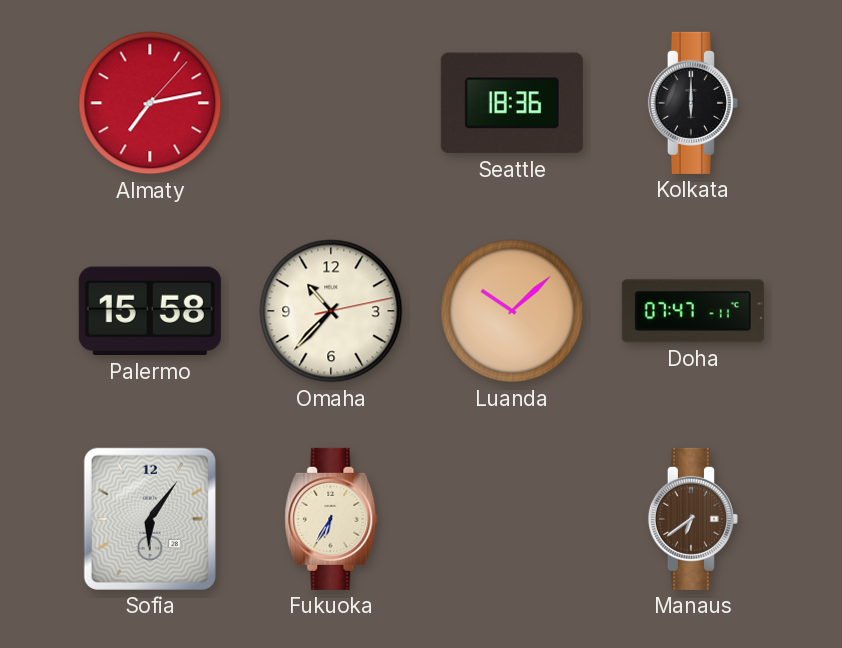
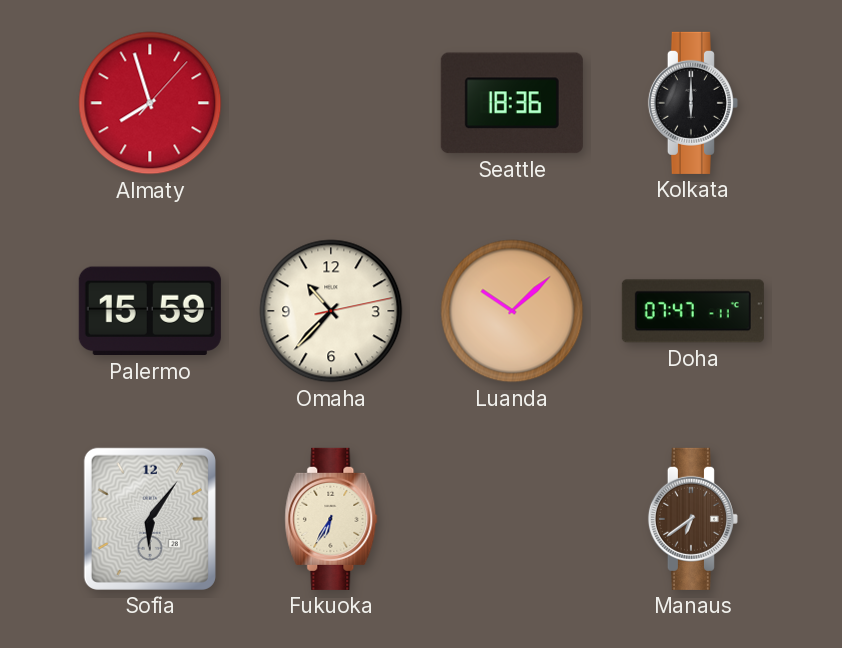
Almaty: 7:13 -> 7:57 (150, 103)
Palermo: 15:58 -> 15:59 (150, 311)
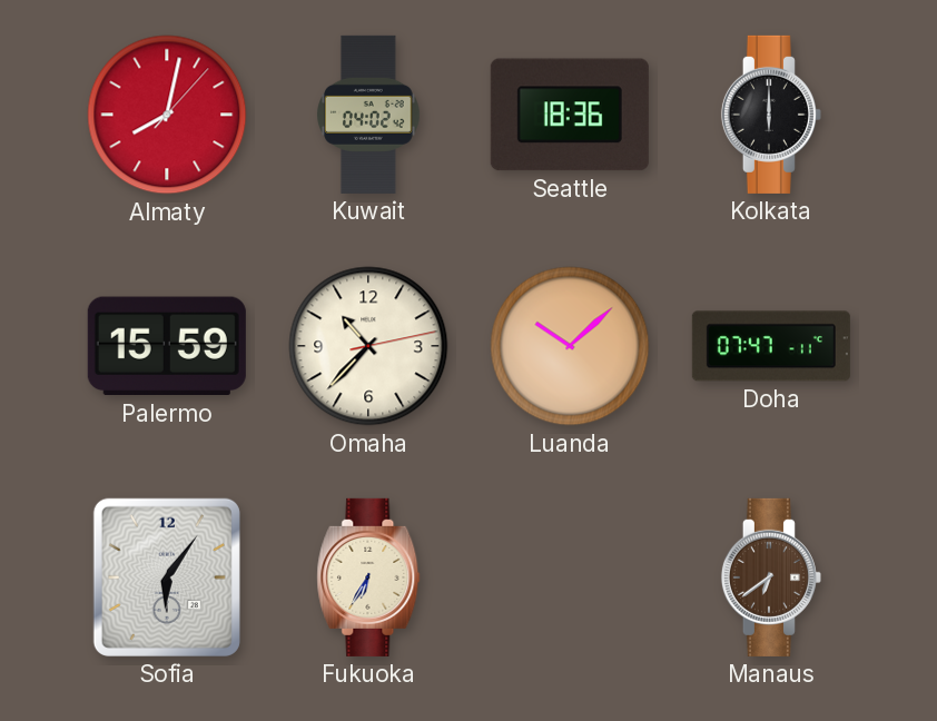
Almaty: 7:57 -> 8:02 (167, 115)
Kuwait: none -> 04:02 (369, 115)
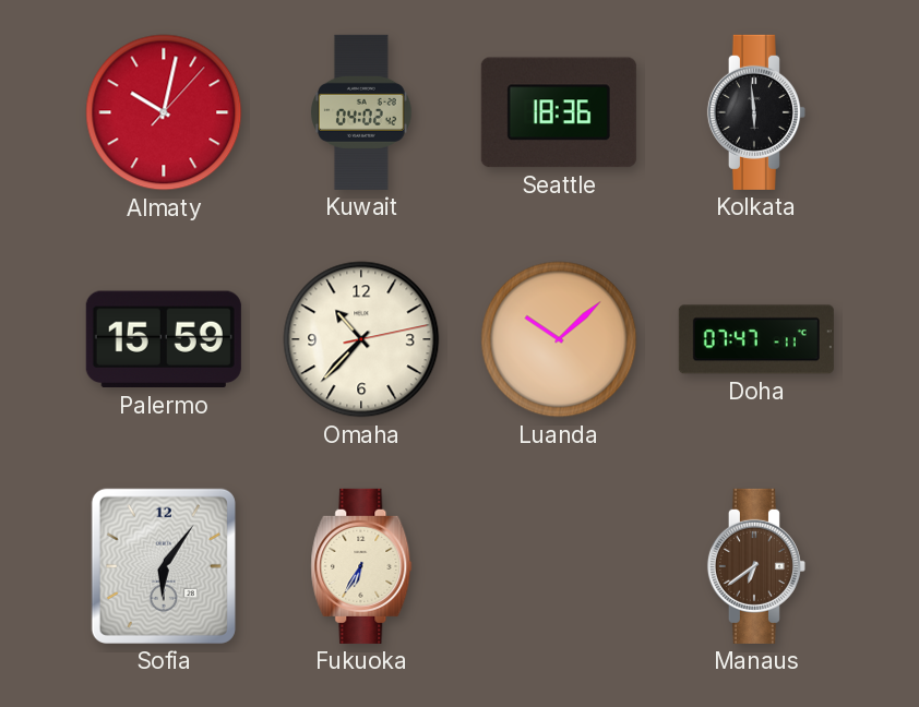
Almaty: 8:02 -> 10:02 (164, 112)
Kolkata: 6:00 -> 5:59 (756, 112)
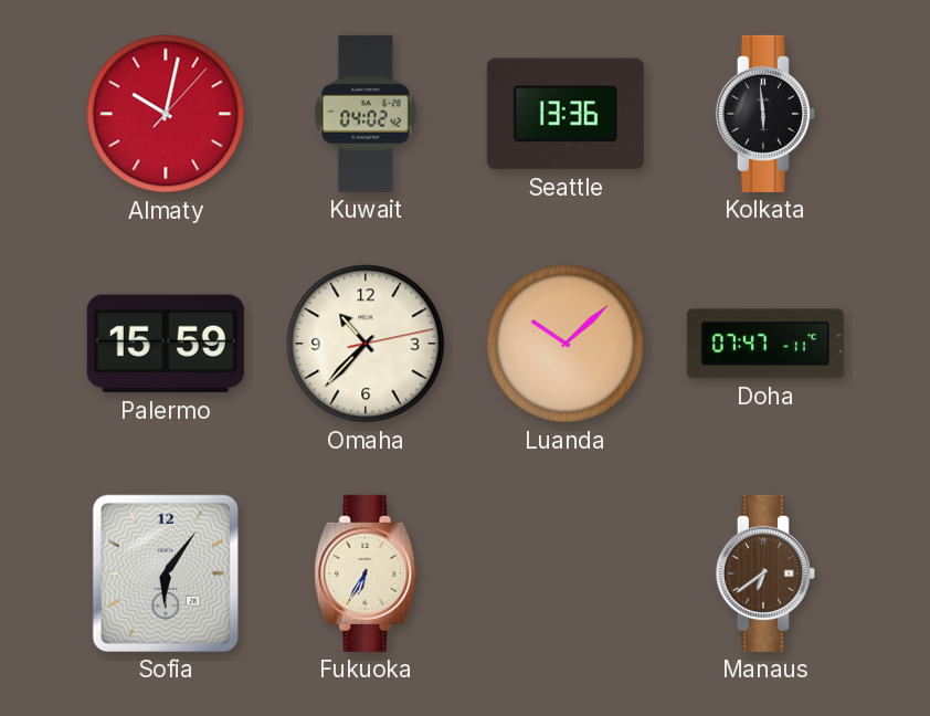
Seattle: 18:36 -> 13:36 (566, 114)
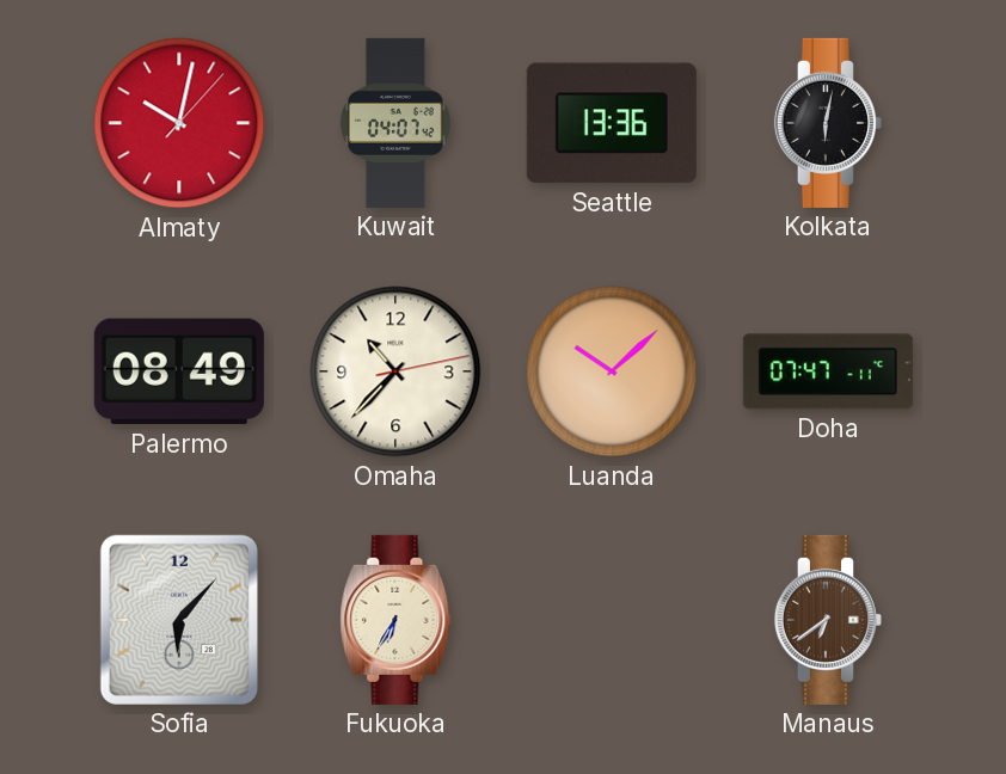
Kuwait: 04:02 -> 04:07 (397, 123)
Kolkata: 5:59 -> 6:02 (828, 123)
Palermo: 15:59 -> 08:49 (179, 371)
Sofia: 6:06 -> 6:07 (179, 620)
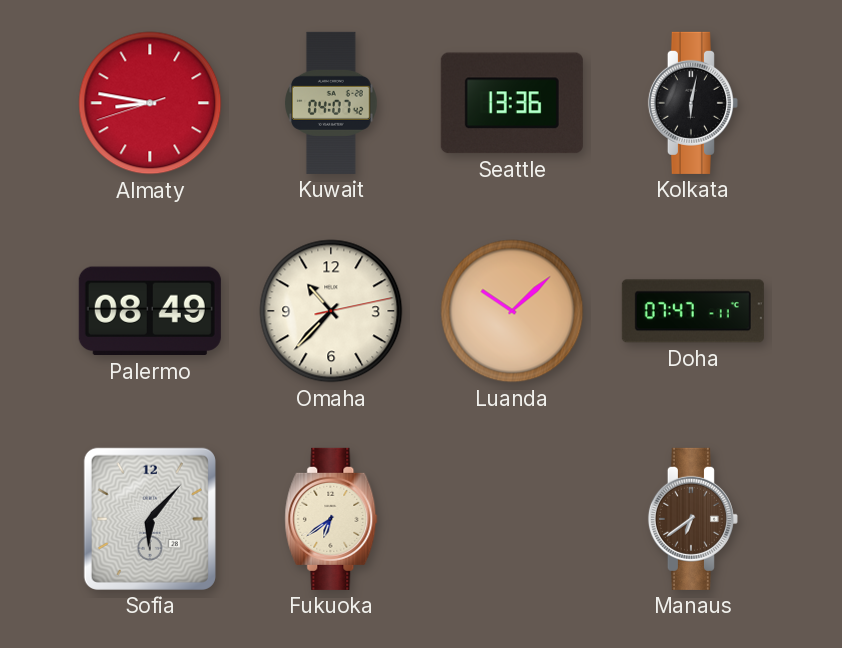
Almaty: 10:02 -> 8:46 (150, 103)
Fukuoka: 6:35 -> 6:39 (331, 519)
